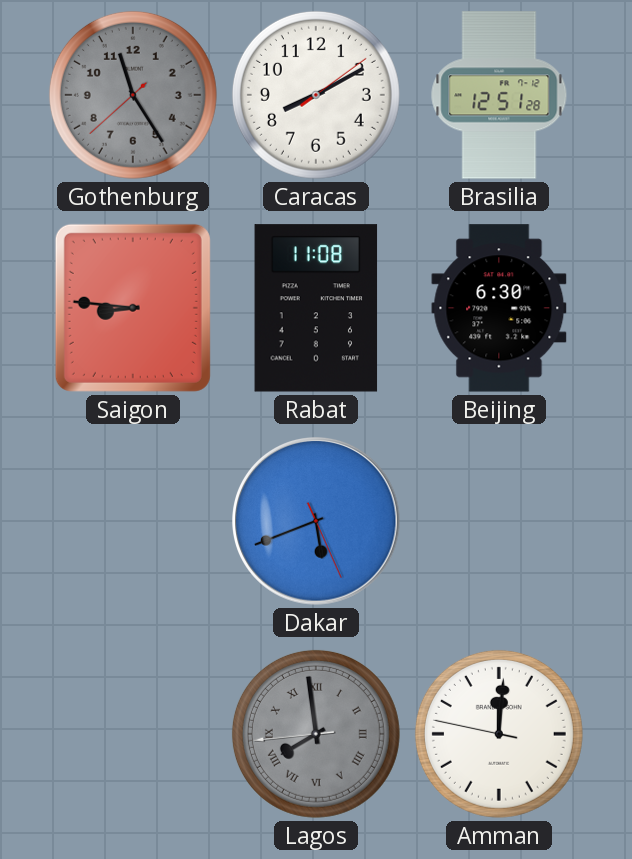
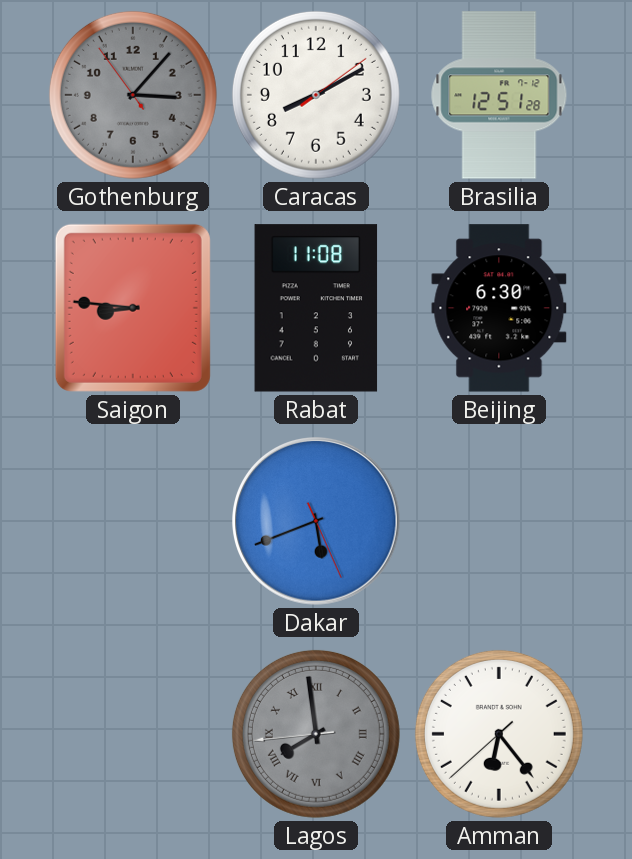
Gothenburg: 11:24 -> 3:06 (133, 95)
Amman: 12:00 -> 6:23 (499, 734)
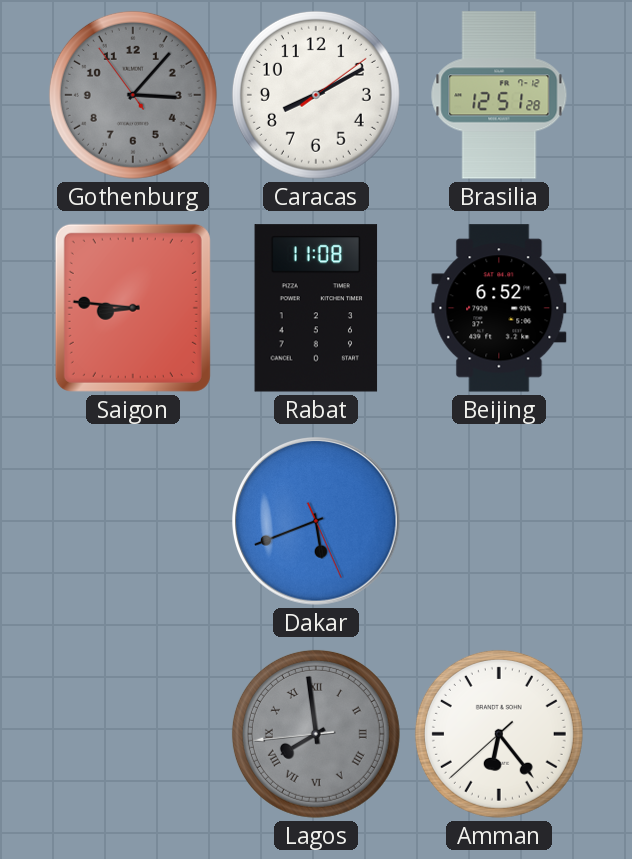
Beijing: 6:30 -> 6:52 (499, 308)
